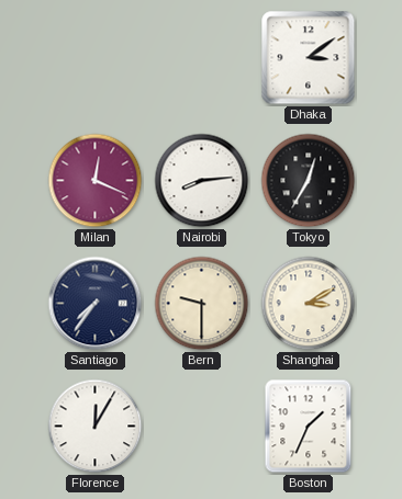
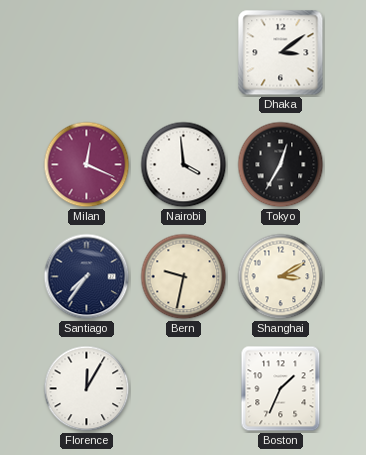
Nairobi: 8:14 -> 3:59 (184, 165)
Bern: 9:30 -> 9:32 (184, 277)
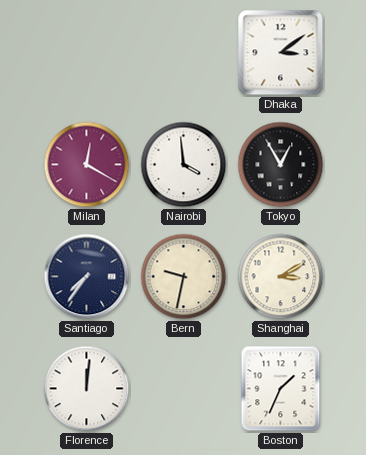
Milan: 12:19 -> 12:20 (87, 165)
Tokyo: 12:35 -> 12:55 (281, 165)
Florence: 12:05 -> 12:01 (87, 389)
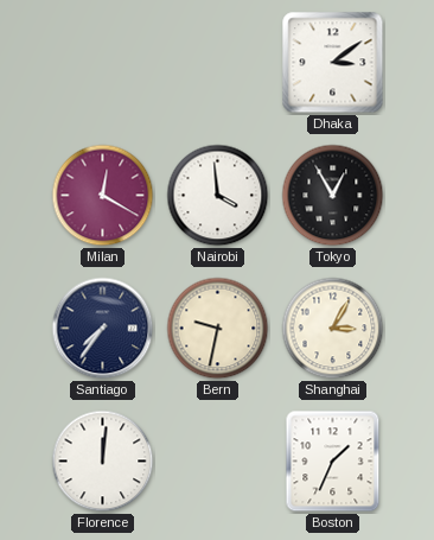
Shanghai: 3:10 -> 3:05 (333, 329)
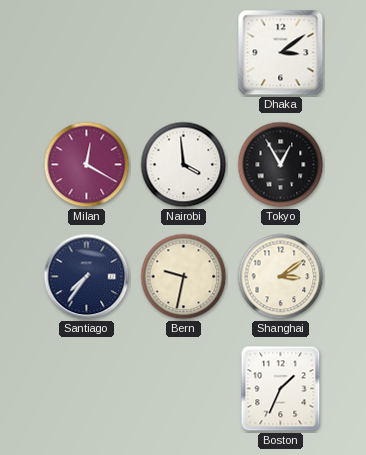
Shanghai: 3:05 -> 3:09 (281, 277)
Florence: 12:01 -> none (103, 462)
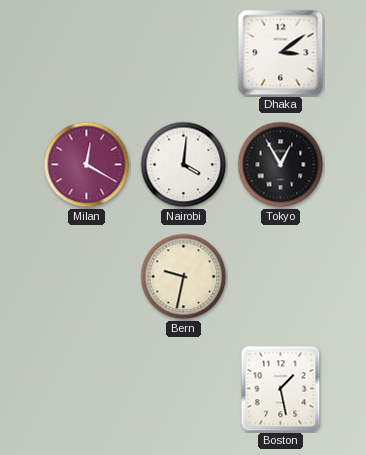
Nairobi: 3:59 -> 4:01 (184, 165)
Santiago: 7:36 -> none (87, 277)
Shanghai: 3:09 -> none (281, 277)
Boston: 1:34 -> 1:28 (281, 389)
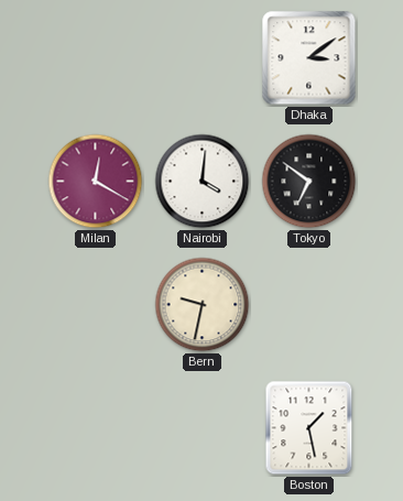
Tokyo: 12:55 -> 6:51 (309, 182)
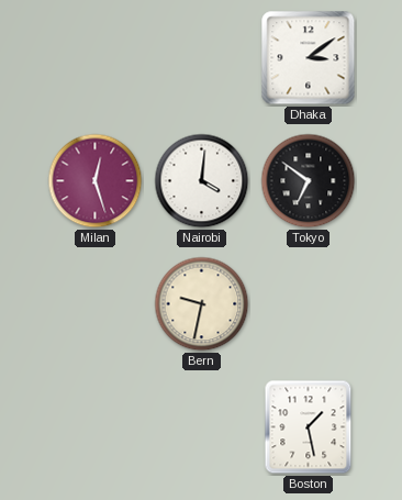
Milan: 12:20 -> 12:27 (96, 181)
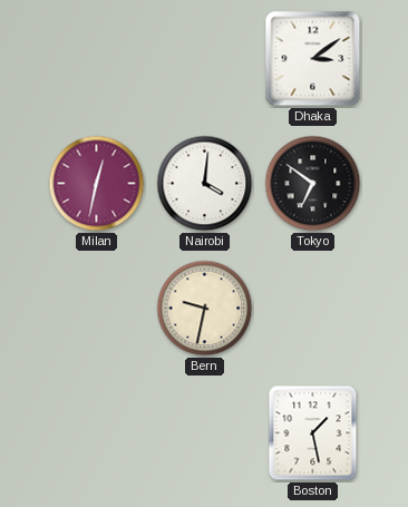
Milan: 12:27 -> 12:32 (97, 184)
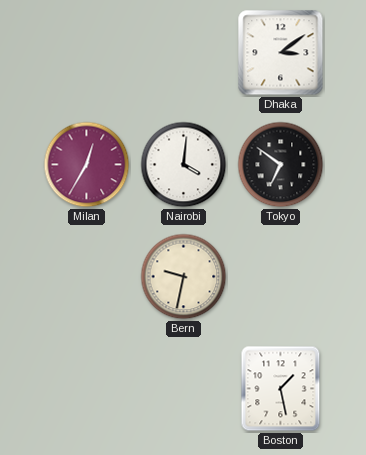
Milan: 12:32 -> 12:35 (87, 165)
